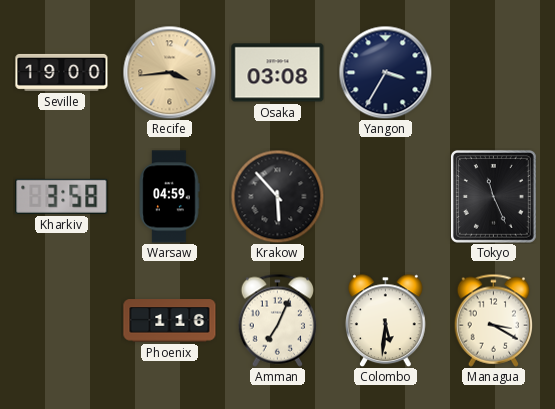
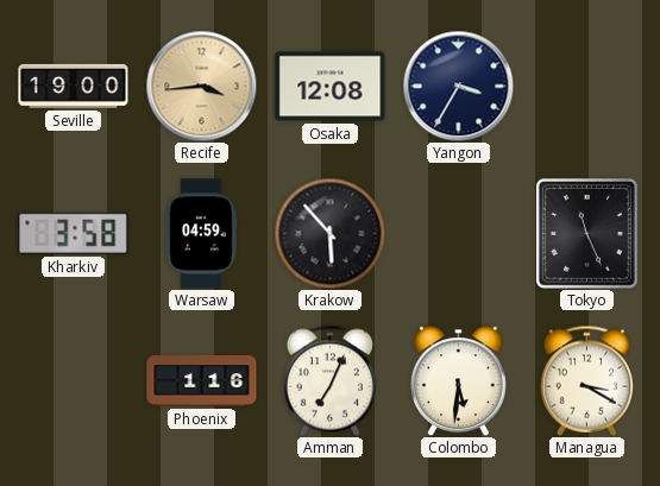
Osaka: 03:08 -> 12:08 (331, 87)
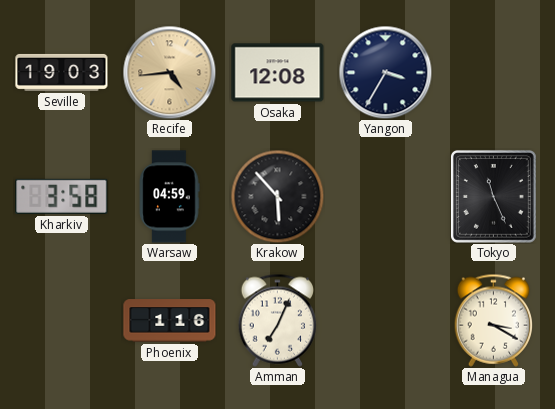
Seville: 19:00 -> 19:03 (62, 72)
Recife: 3:44 -> 4:44 (169, 72)
Colombo: 5:31 -> none (459, 380)
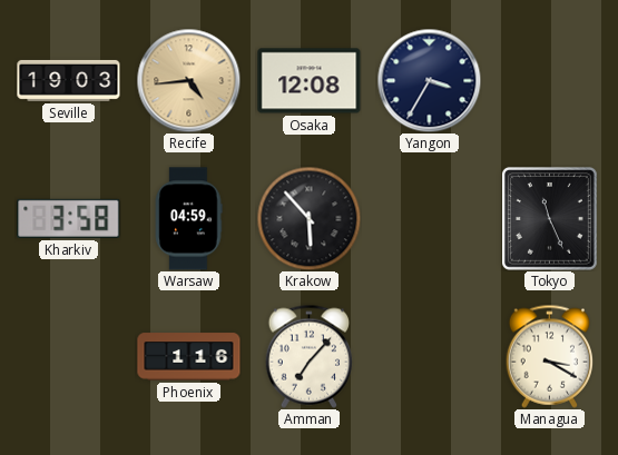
Amman: 7:04 -> 7:07 (308, 356)
